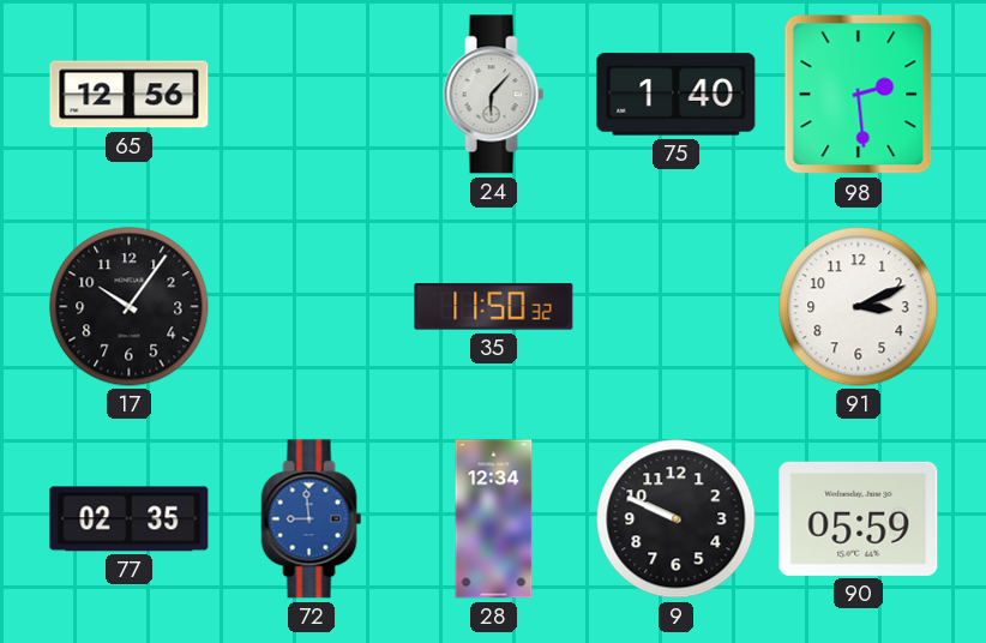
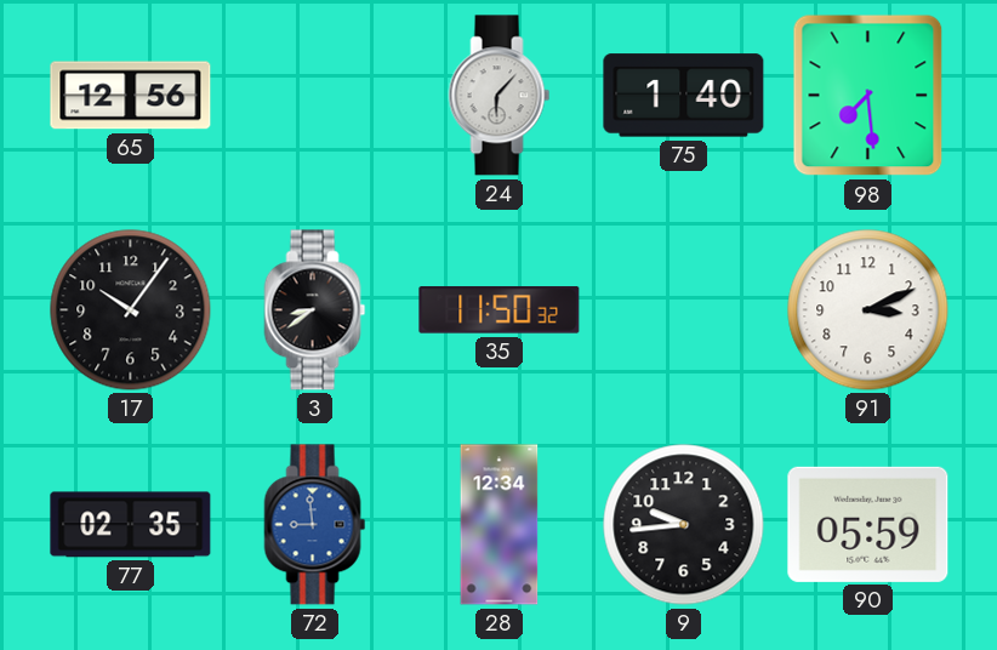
98: 2:29 -> 7:29 (868, 96)
3: none -> 8:39 (315, 310)
9: 9:49 -> 9:44 (684, 525)
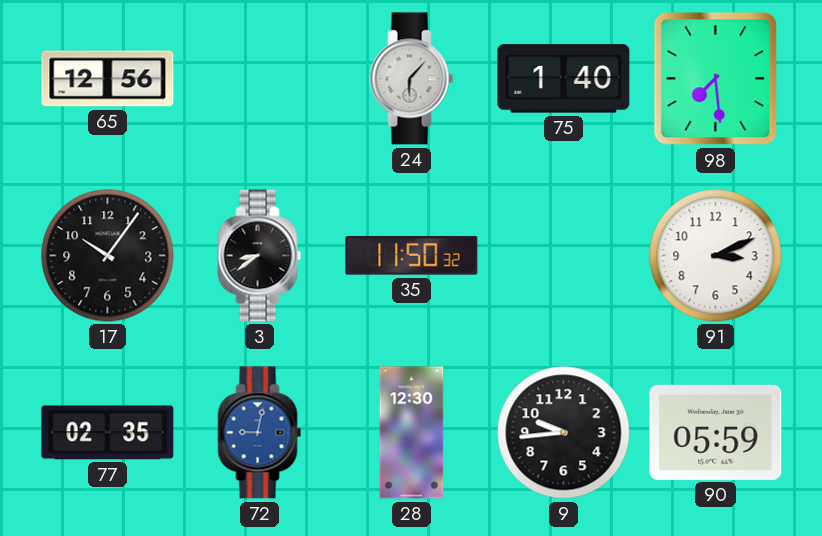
72: 8:59 -> 9:02 (260, 433)
28: 12:34 -> 12:30 (412, 433)
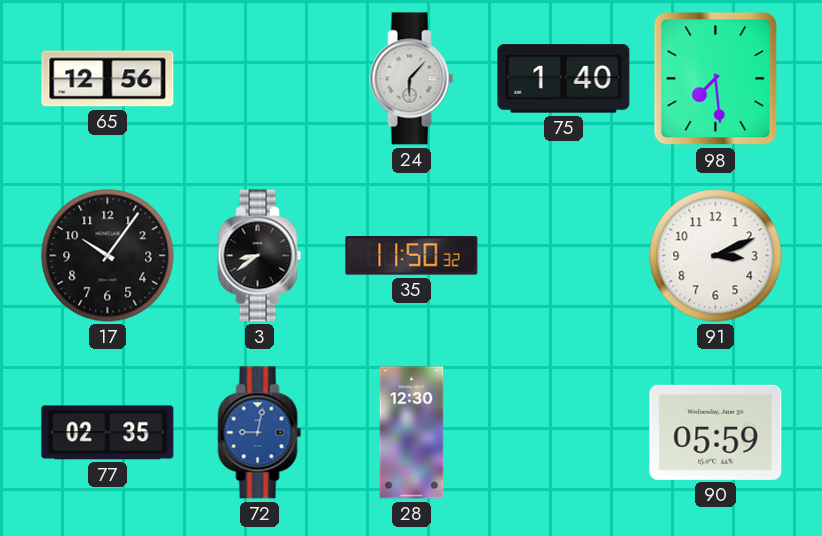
9: 9:44 -> none (564, 433)
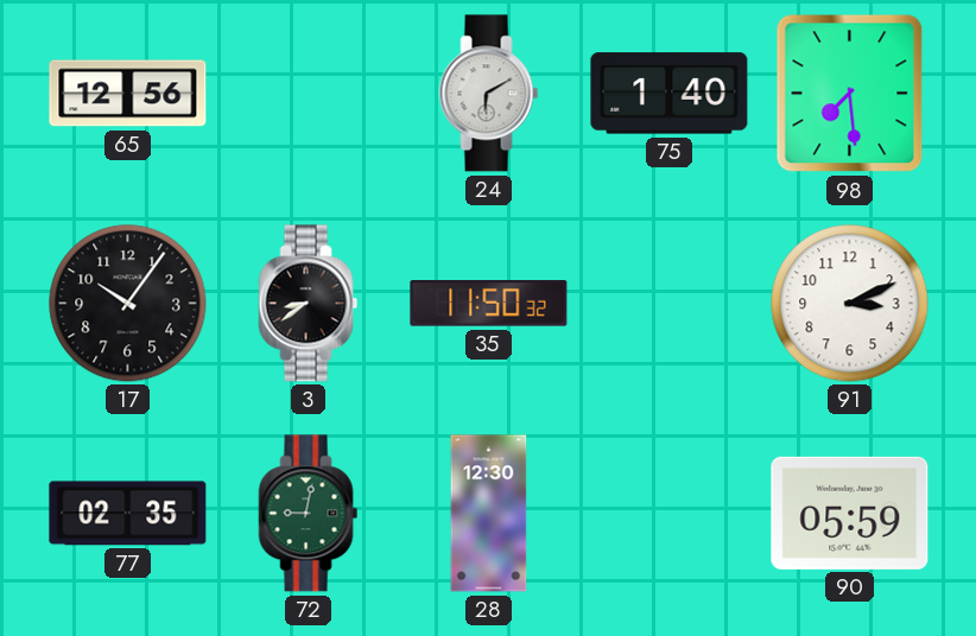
24: 6:07 -> 6:10 (489, 94)
72 dial: blue -> green (309, 514)
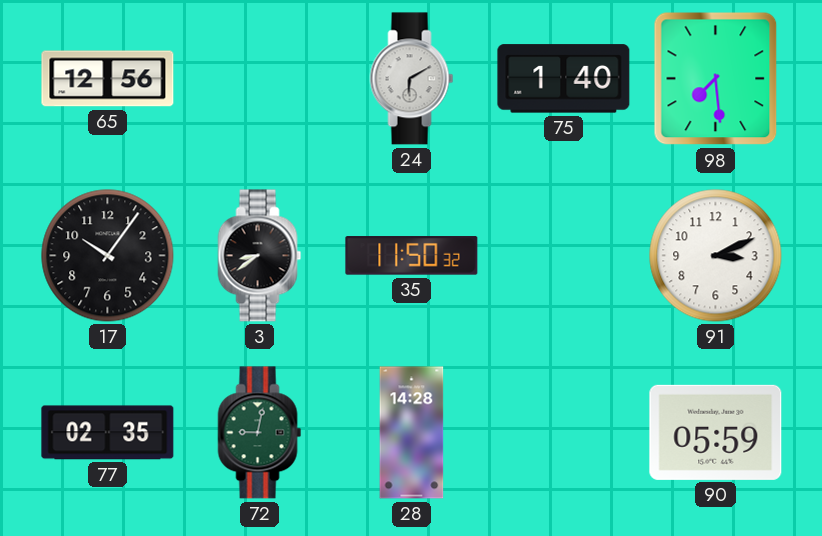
28: 12:30 -> 14:28 (412, 433)
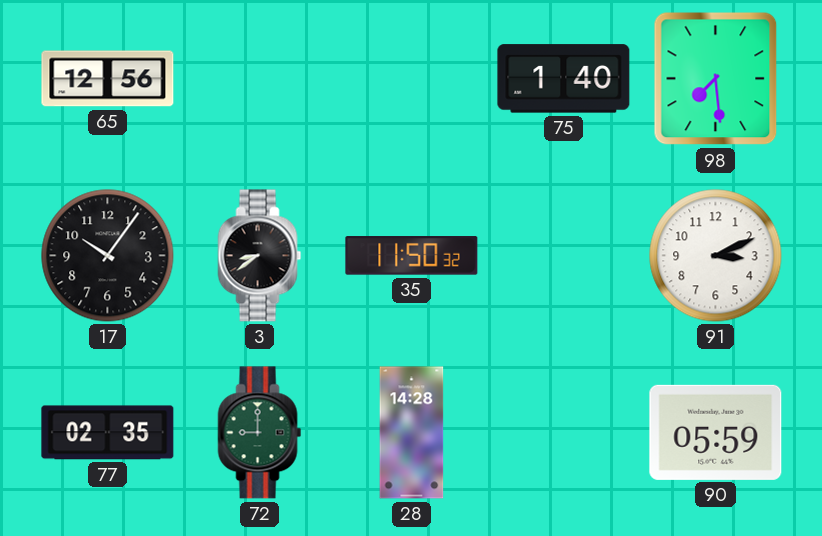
24: 6:10 -> none (412, 79)
72: 9:02 -> 9:00 (260, 433)
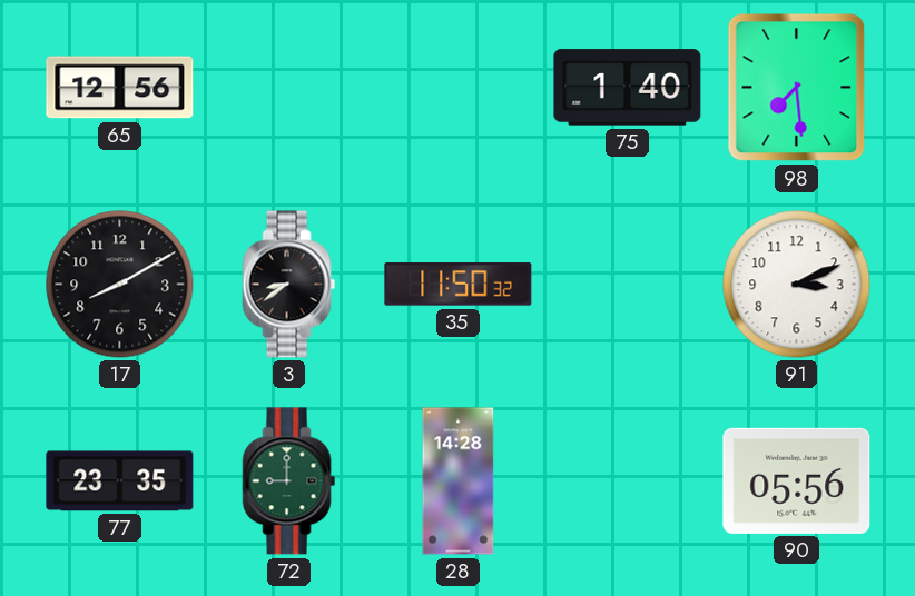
17: 10:06 -> 8:10 (120, 285)
77: 02:35 -> 23:35 (120, 481)
90: 05:59 -> 05:56 (797, 480)
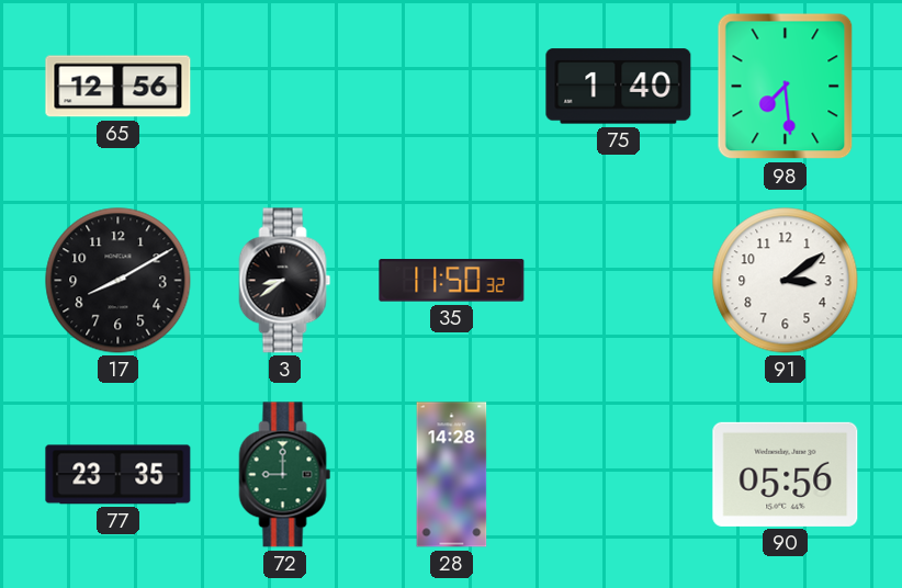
91: 3:11 -> 3:09 (786, 281)
